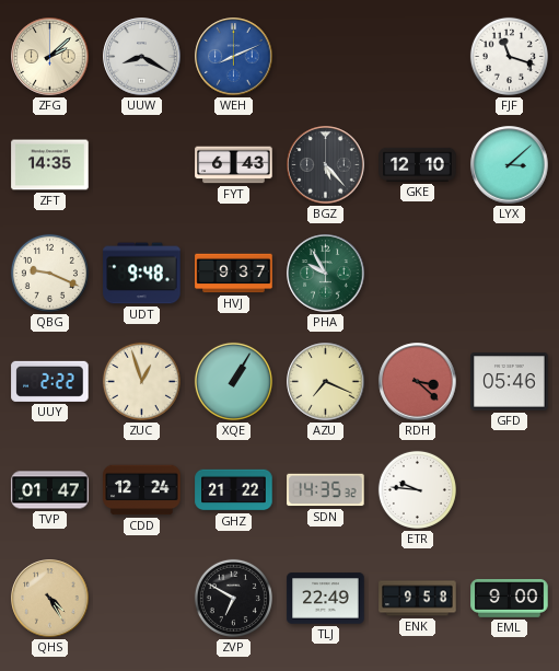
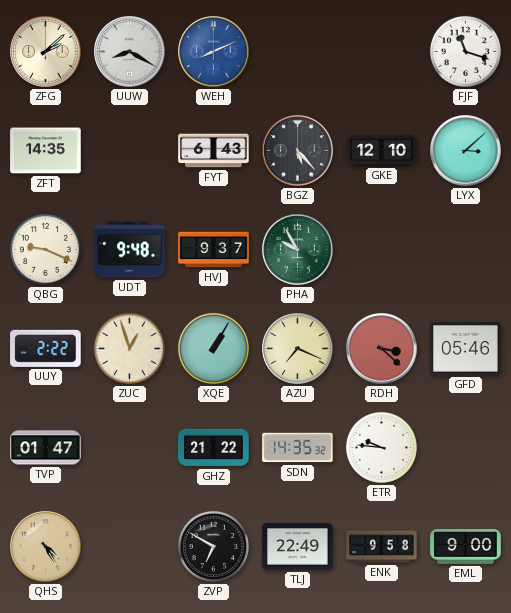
CDD: 12:24 -> none (142, 490)
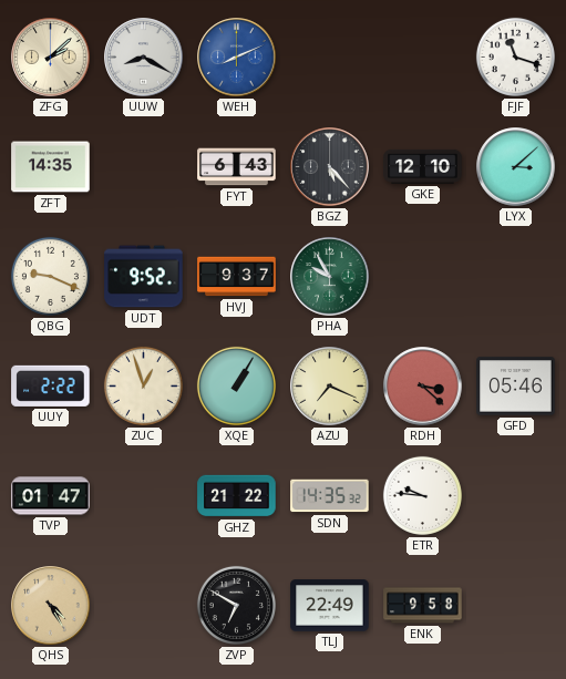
UDT: 9:48 -> 9:52 (144, 277)
EML: 9:00 -> none (466, 547)
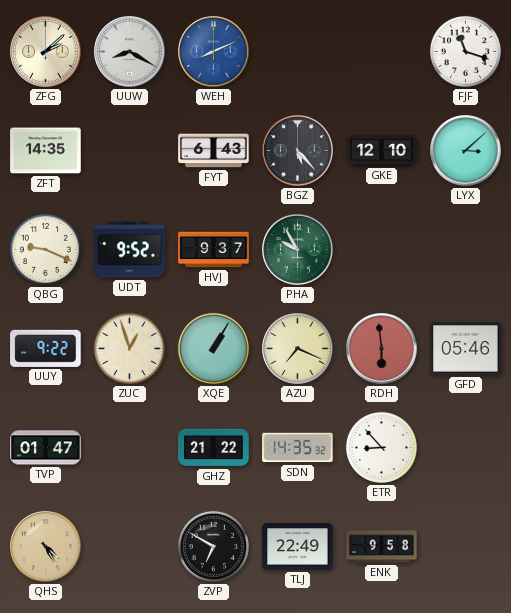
UUY: 2:22 -> 9:22 (46, 348)
RDH: 3:22 -> 5:59 (382, 349)
ETR: 9:46 -> 8:53 (381, 447)
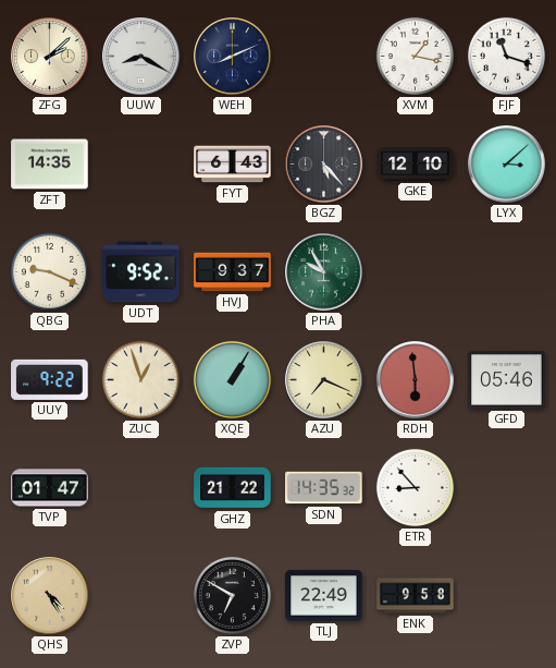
WEH dial: blue -> navy (233, 57)
XVM: none -> 1:17 (415, 56)
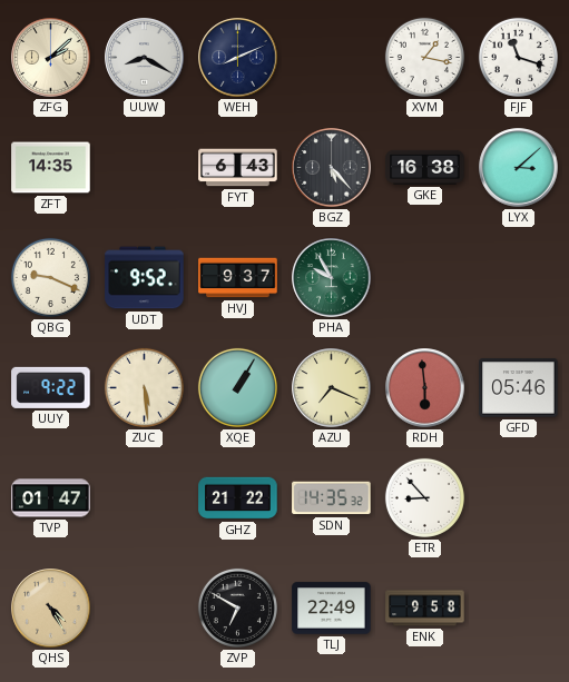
GKE: 12:10 -> 16:38 (425, 167)
ZUC: 12:57 -> 5:29 (144, 387)
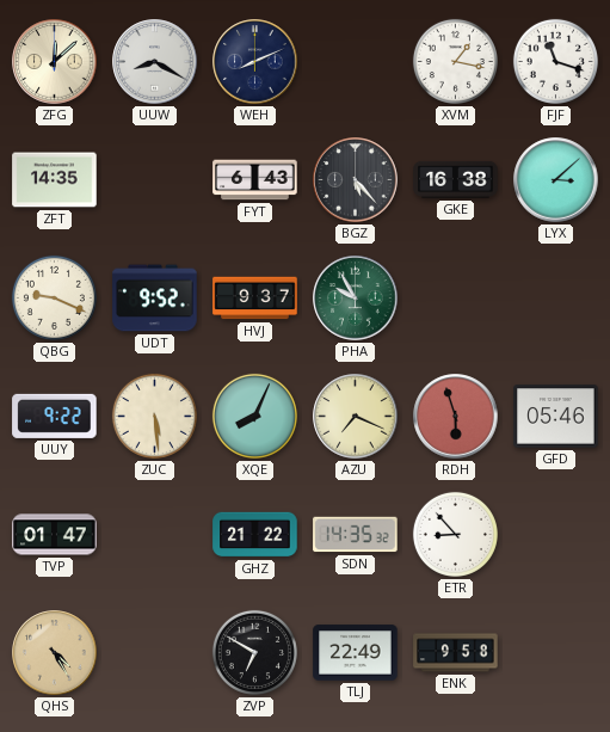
ZFG: 2:08 -> 12:08 (55, 62)
XQE: 1:05 -> 8:04 (254, 416)
RDH: 5:59 -> 5:57 (456, 417)
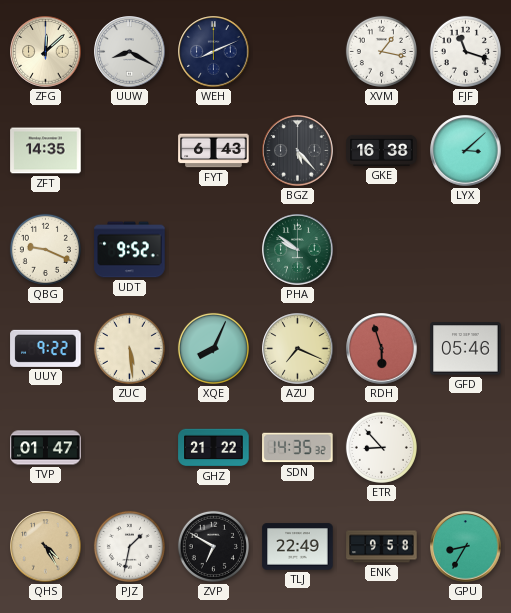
HVJ: 9:37 -> none (255, 299)
PHA: 9:55 -> 9:51 (298, 250)
PJZ: none -> 1:32 (129, 546)
GPU: none -> 8:35 (466, 547)
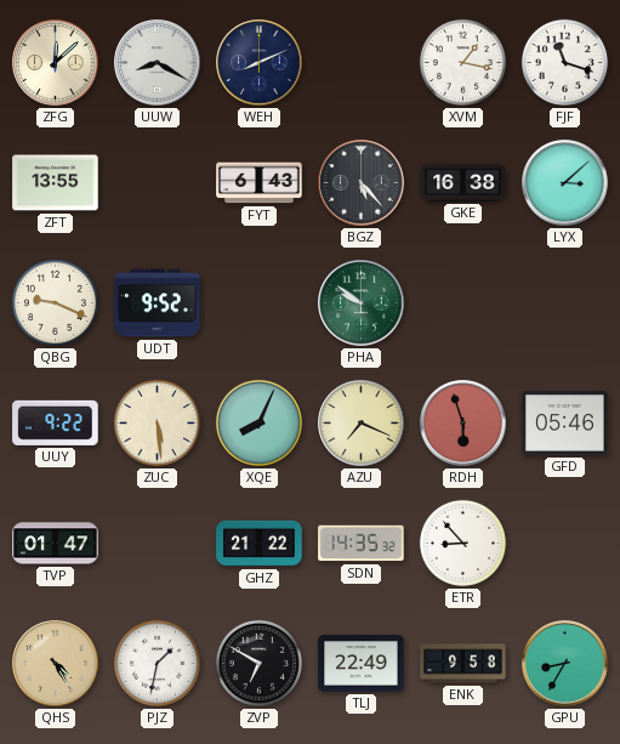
ZFT: 14:35 -> 13:55 (56, 183)
